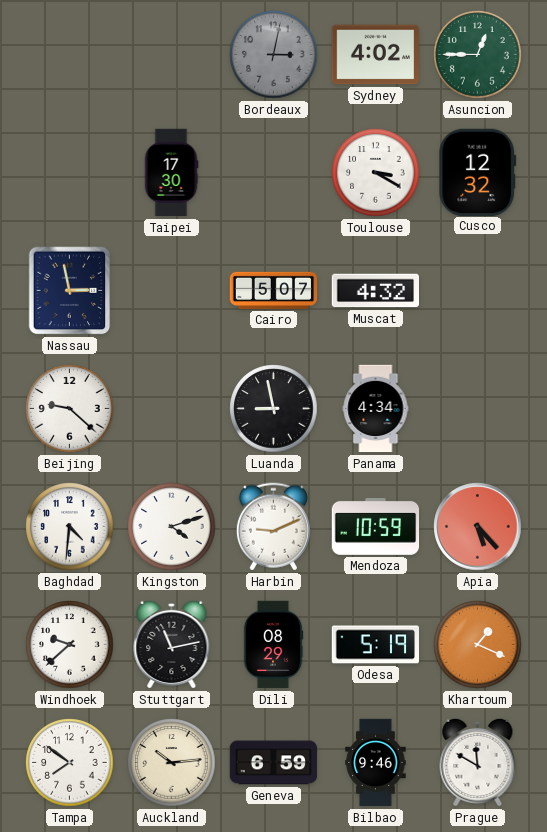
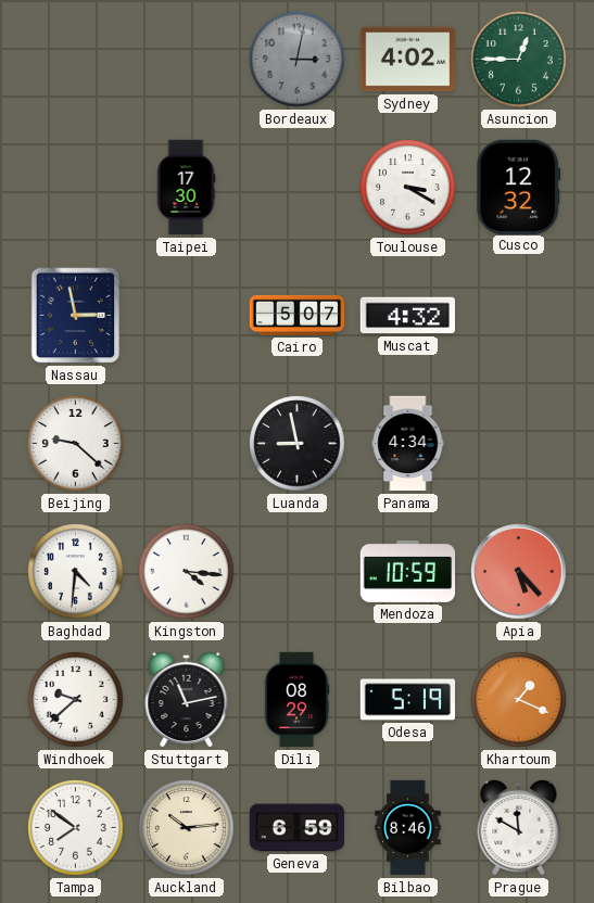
Kingston: 4:12 -> 4:16 (187, 572)
Harbin: 9:11 -> none (273, 527)
Bilbao: 9:46 -> 8:46 (408, 828)
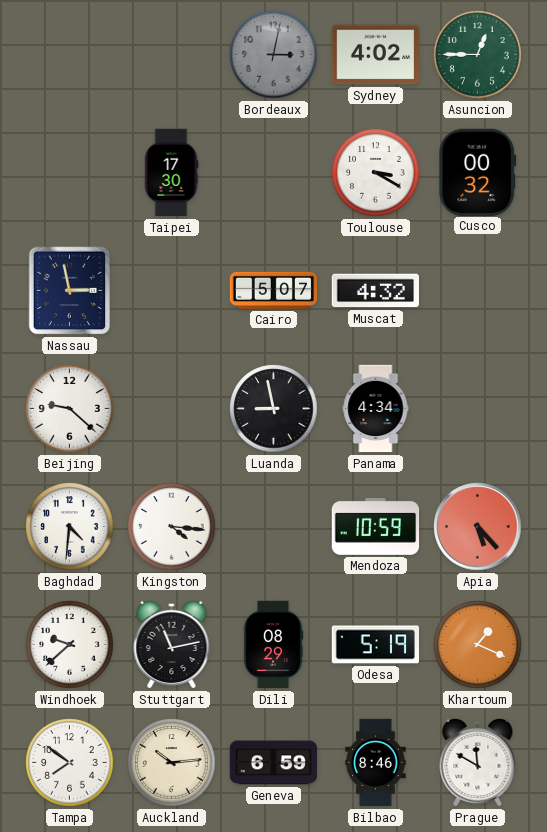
Cusco: 12:32 -> 00:32 (478, 172)
